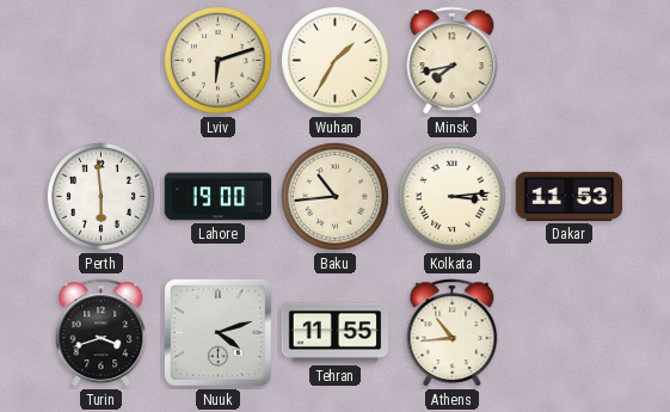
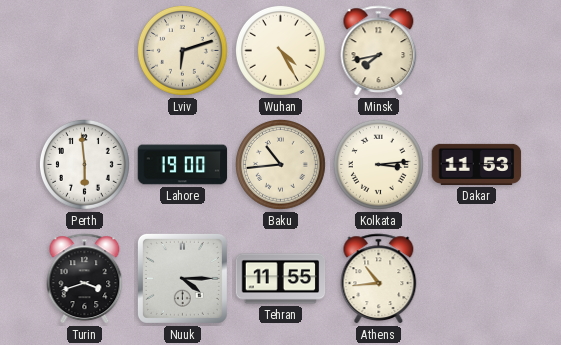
Wuhan: 1:35 -> 4:25 (280, 50)
Nuuk: 4:12 -> 4:15 (182, 278)
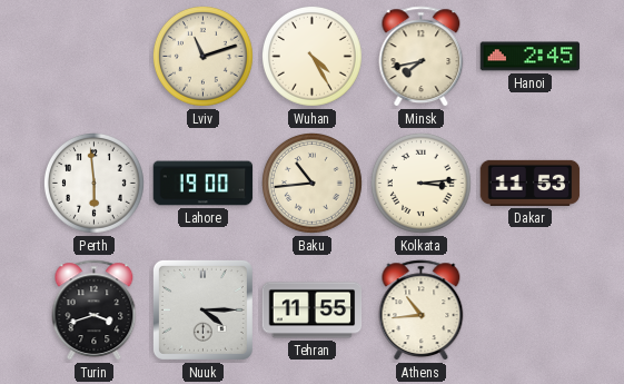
Lviv: 6:12 -> 11:12 (202, 56)
Hanoi: none -> 2:45 (531, 57)
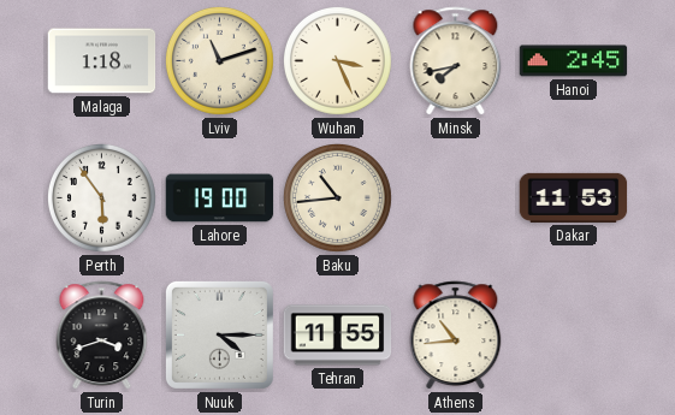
Malaga: none -> 1:18 (102, 61)
Wuhan: 4:25 -> 3:26 (337, 60)
Perth: 5:59 -> 5:54 (101, 197)
Kolkata: 3:14 -> none (420, 183)
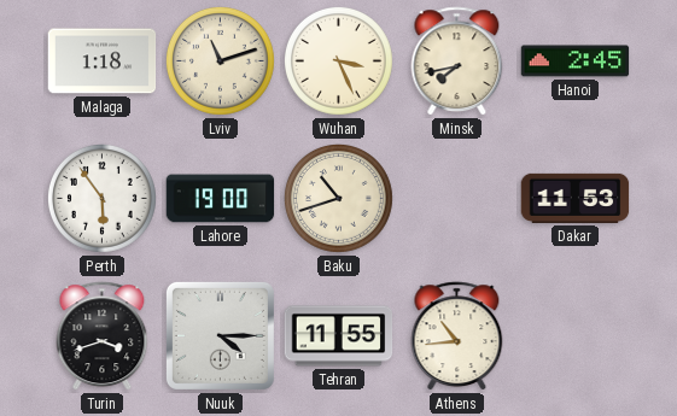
Baku: 10:44 -> 10:42 (338, 198)
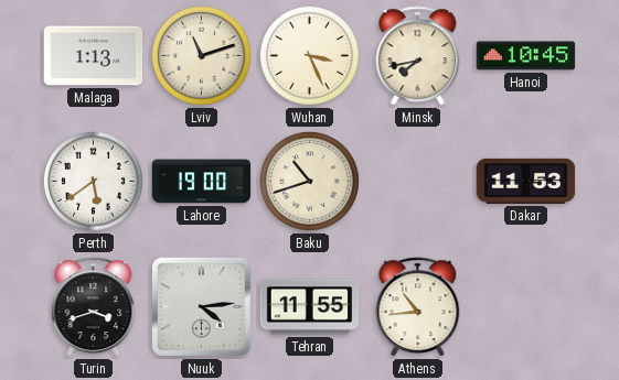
Malaga: 1:18 -> 1:13 (94, 56)
Hanoi: 2:45 -> 10:45 (526, 56)
Perth: 5:54 -> 5:39 (93, 181)
Nuuk: 4:15 -> 4:14 (201, 306)
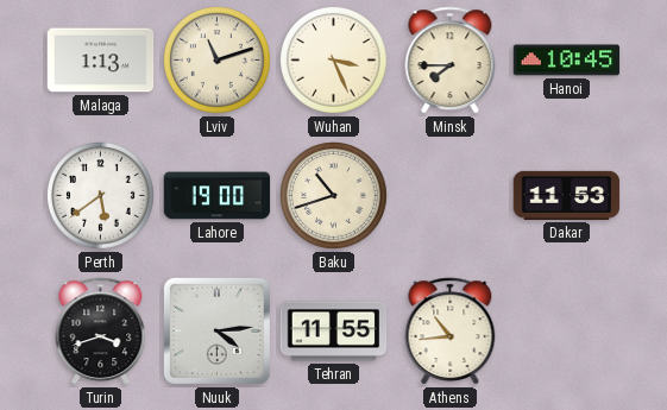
Minsk: 7:43 -> 7:45 (451, 61)
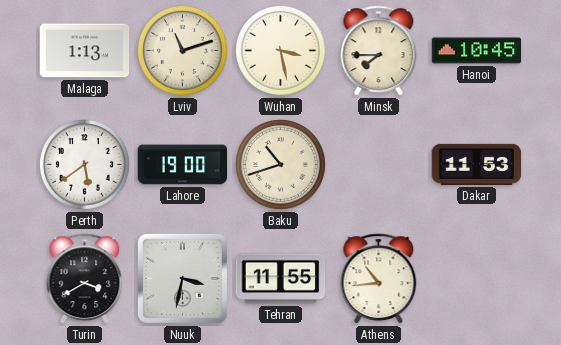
Wuhan: 3:26 -> 3:28 (280, 50)
Turin: 3:42 -> 3:40 (85, 279)
Nuuk: 4:14 -> 3:32 (182, 278)
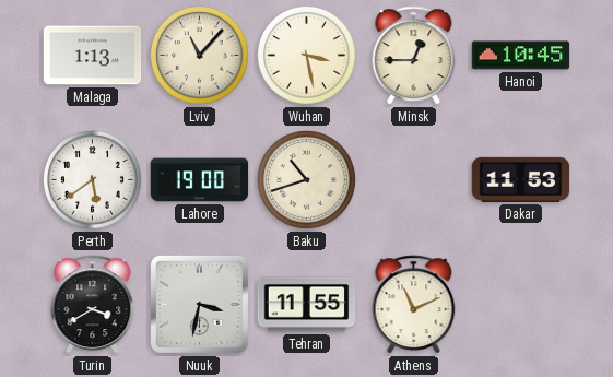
Lviv: 11:12 -> 11:07 (199, 55)
Minsk: 7:45 -> 12:45 (414, 56)
Athens: 10:44 -> 11:11 (414, 305)
